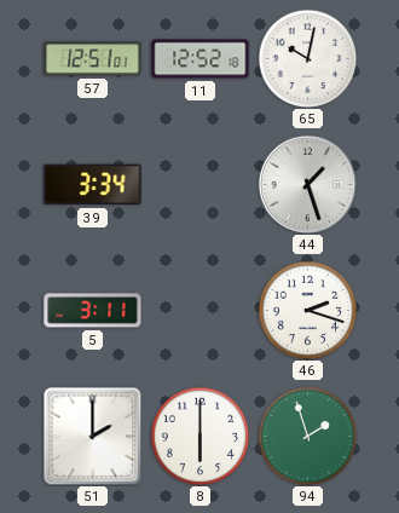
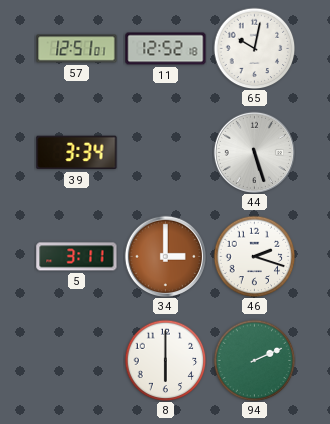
44: 1:27 -> 5:27 (254, 152)
34: none -> 3:00 (165, 256)
51: 2:00 -> none (92, 436)
94: 1:57 -> 2:11 (254, 360)
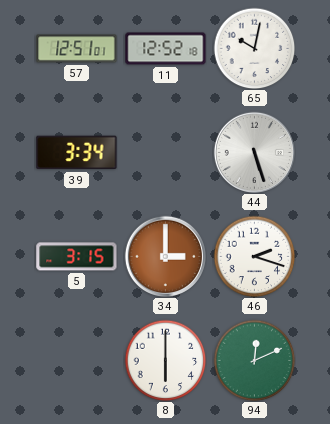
5: 3:11 -> 3:15 (77, 257)
94: 2:11 -> 12:11 (254, 360)
